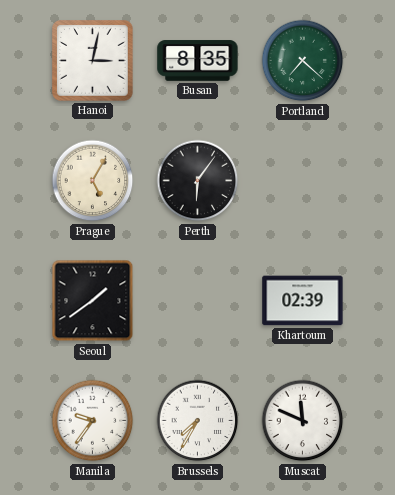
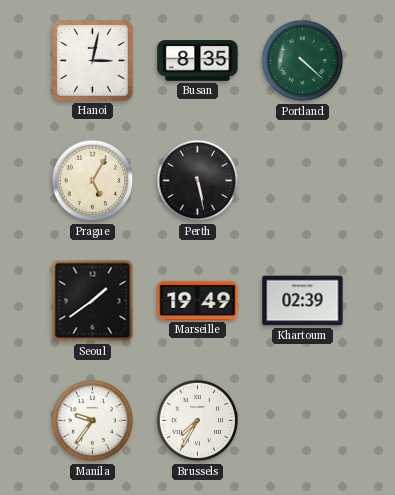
Portland: 7:22 -> 4:22 (303, 61)
Perth: 6:06 -> 5:28 (198, 181)
Marseille: none -> 19:49 (198, 300)
Muscat: 11:49 -> none (303, 421)
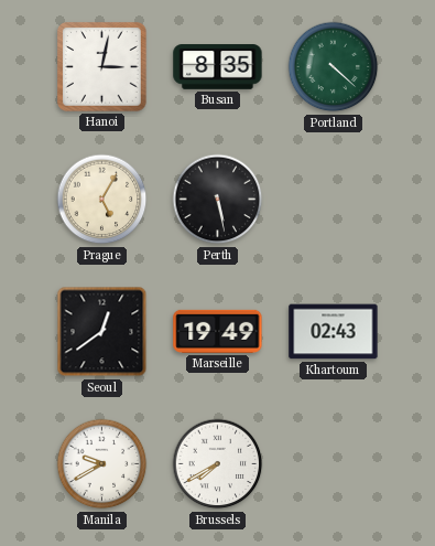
Seoul: 1:39 -> 12:39 (102, 332)
Khartoum: 02:39 -> 02:43 (334, 332)
Manila: 9:36 -> 9:40 (102, 464)
Brussels: 7:35 -> 7:40 (218, 464)
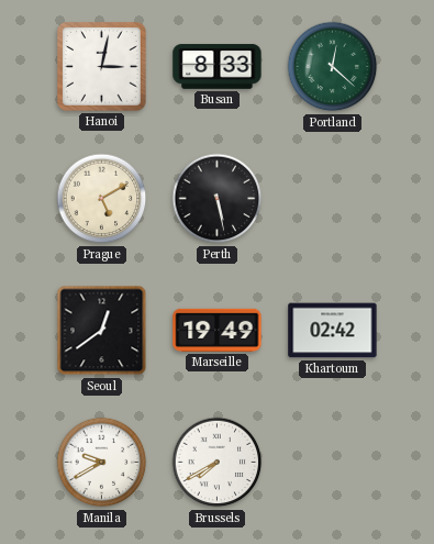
Busan: 8:35 -> 8:33 (218, 67)
Portland: 4:22 -> 12:22 (333, 67)
Prague: 5:05 -> 5:10 (102, 199)
Khartoum: 02:43 -> 02:42 (333, 331)
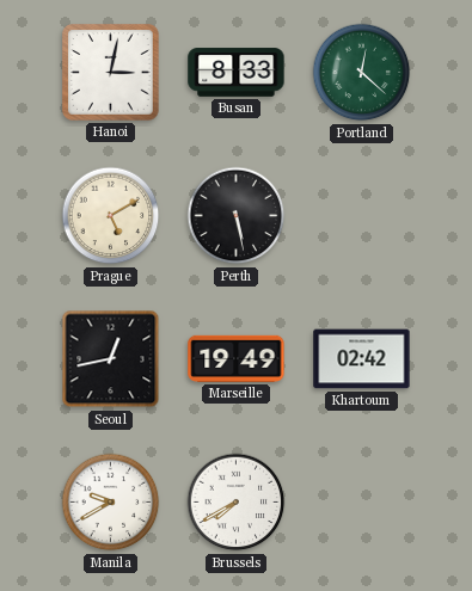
Seoul: 12:39 -> 12:43 (111, 359)
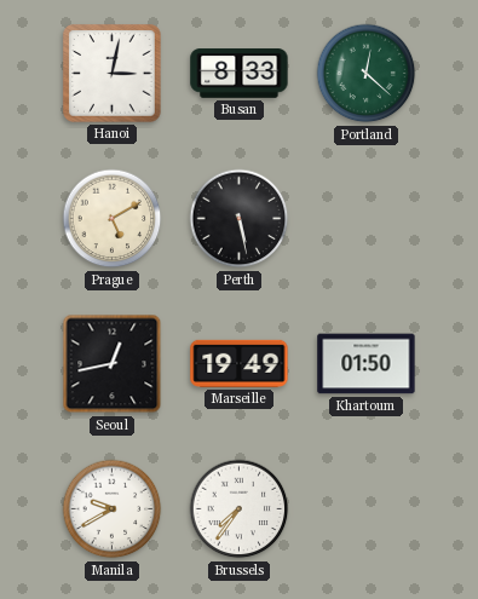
Khartoum: 02:42 -> 01:50 (367, 364)
Brussels: 7:40 -> 7:36 (240, 509)
